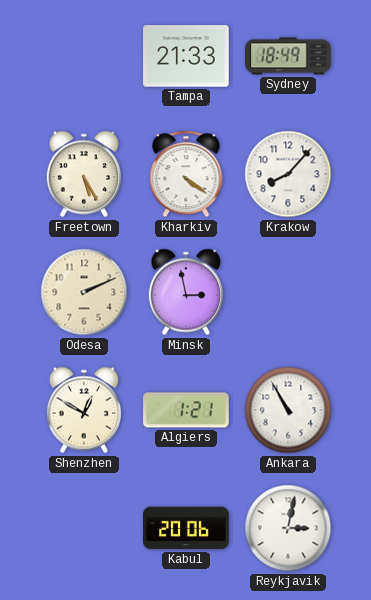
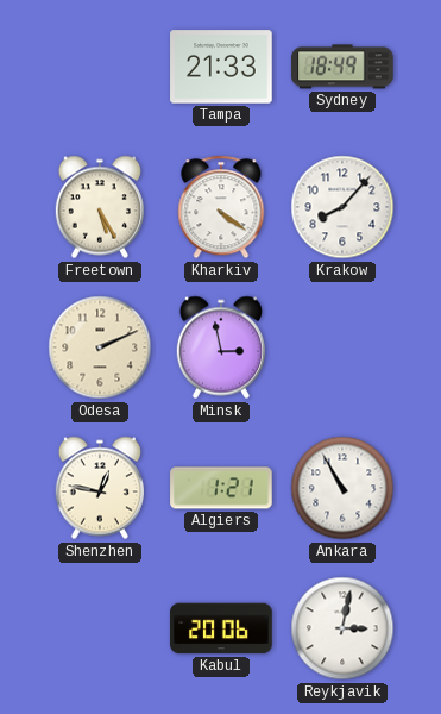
Shenzhen: 12:50 -> 12:47 (100, 488)
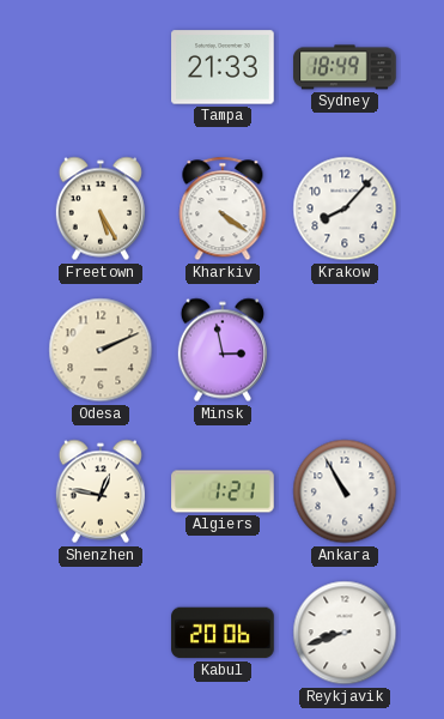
Reykjavik: 3:02 -> 8:42 (345, 633)
